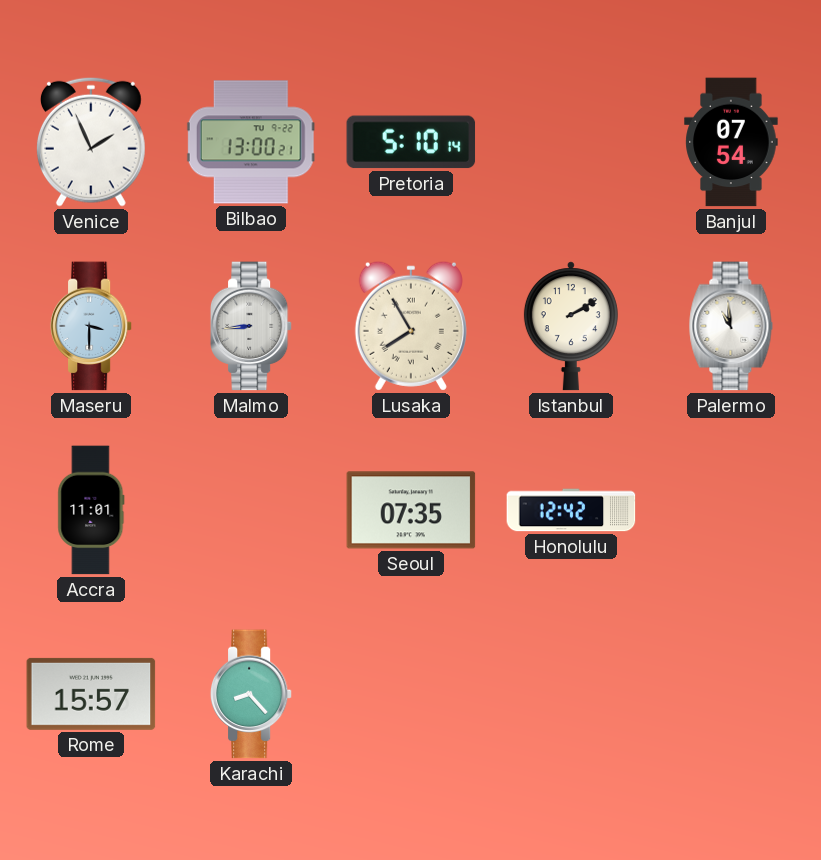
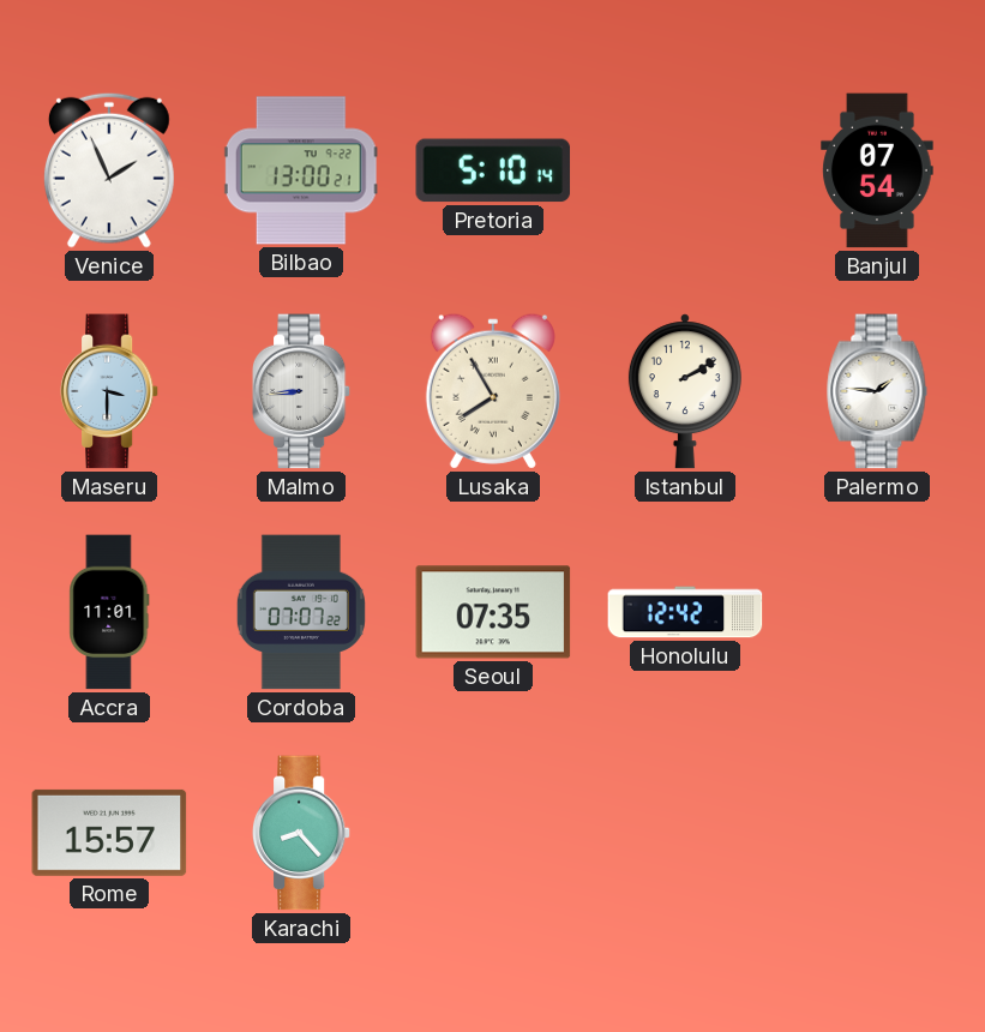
Palermo: 10:59 -> 1:46 (877, 391)
Cordoba: none -> 07:07 (301, 612)
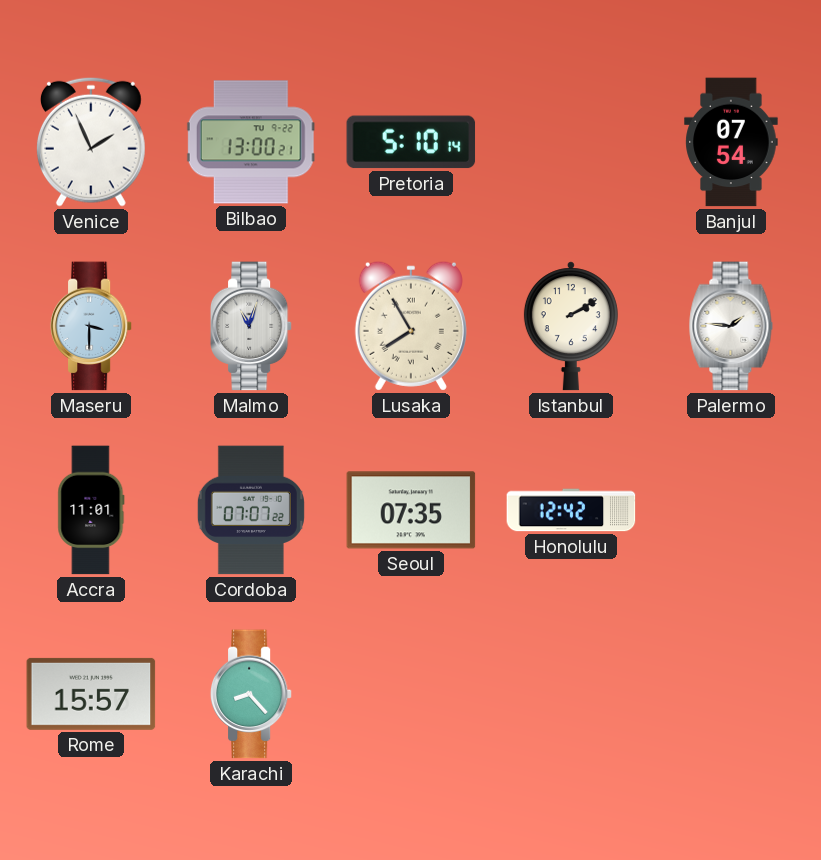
Malmo: 8:44 -> 11:03 (251, 326)
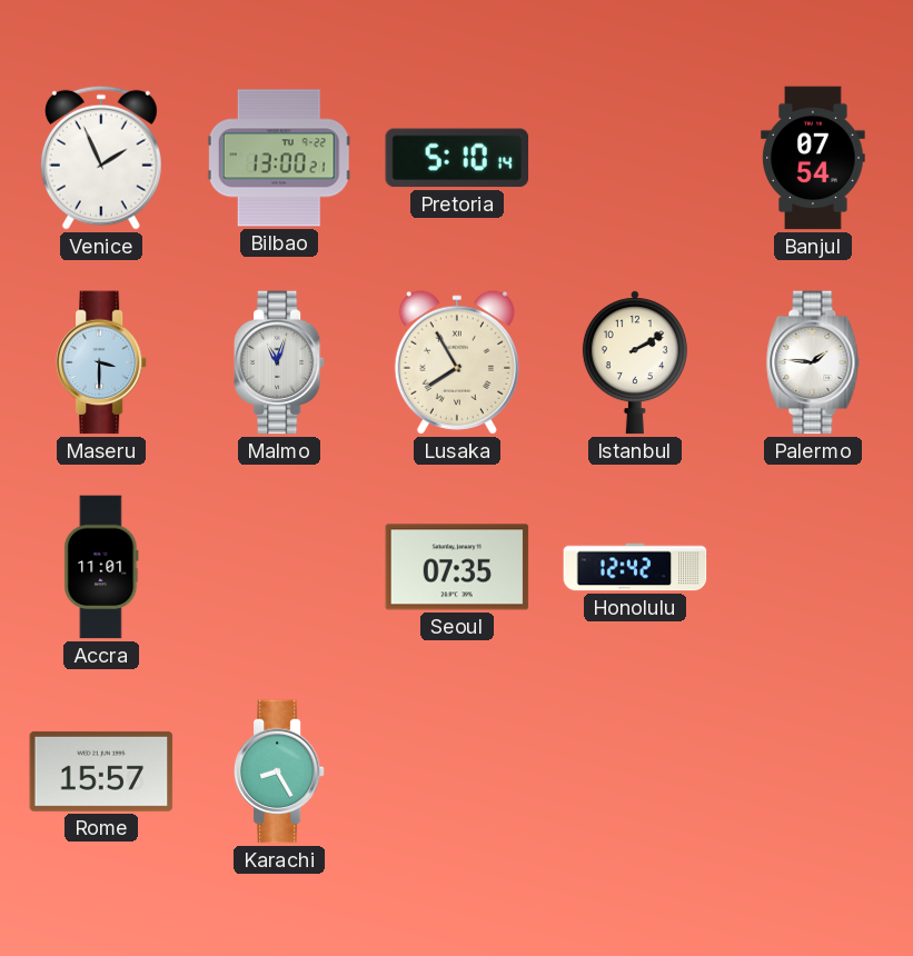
Cordoba: 07:07 -> none (251, 510)
Karachi: 8:23 -> 8:25 (279, 771)
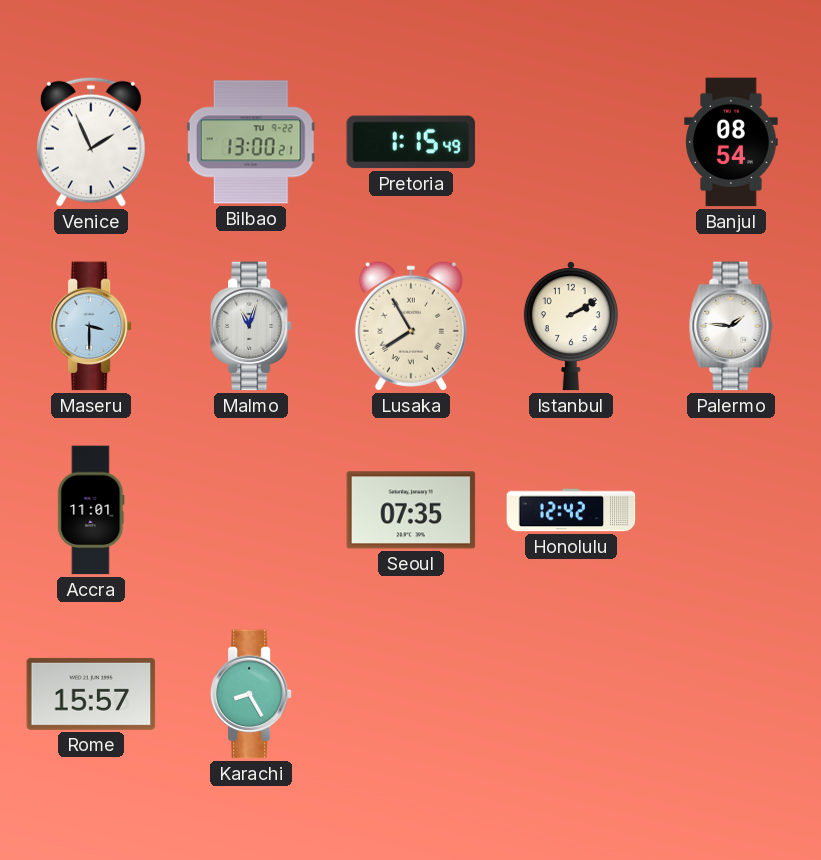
Pretoria: 5:10 -> 1:15 (411, 142)
Banjul: 07:54 -> 08:54 (731, 142)
